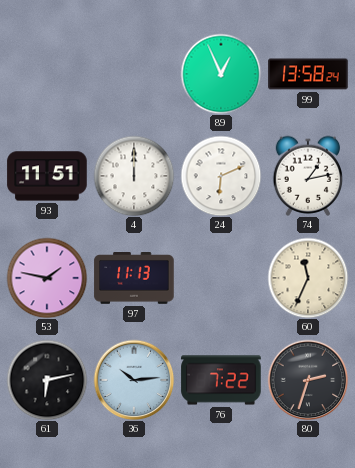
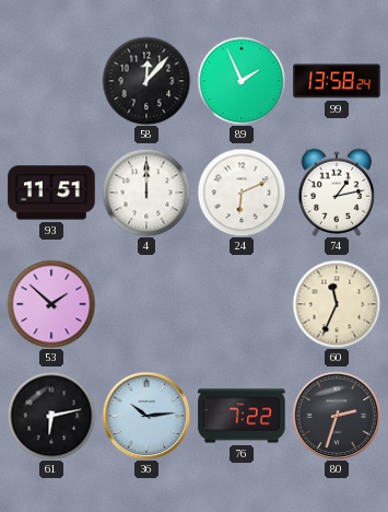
58: none -> 12:07 (146, 81)
89: 12:56 -> 1:56 (242, 81)
53: 1:47 -> 1:52 (51, 304)
97: 11:13 -> none (134, 279)
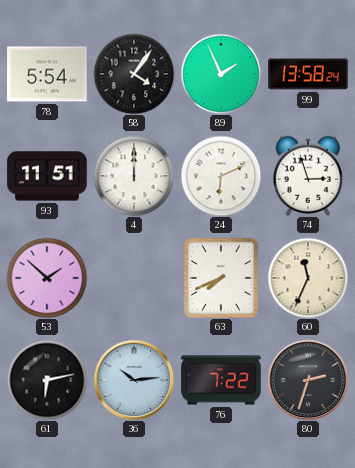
78: none -> 5:54 (47, 74)
58: 12:07 -> 4:06 (134, 74)
74: 1:13 -> 2:57 (307, 176)
63: none -> 7:41 (221, 278)
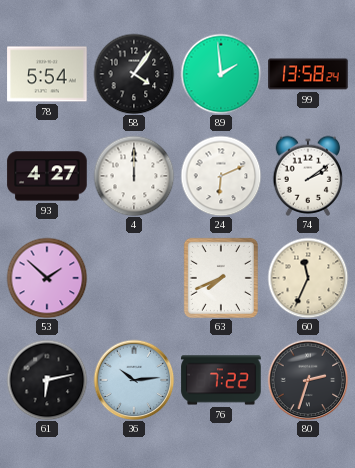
89: 1:56 -> 1:59 (221, 74)
93: 11:51 -> 4:27 (47, 176)
74: 2:57 -> 2:09 (307, 176)
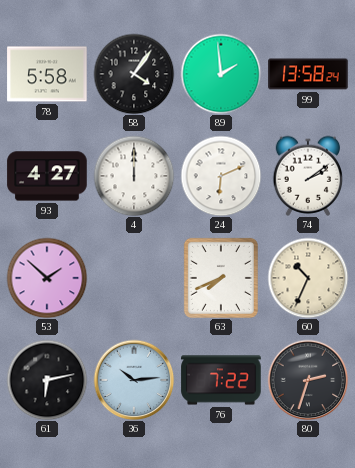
78: 5:54 -> 5:58 (47, 74)
60: 11:34 -> 10:34 (308, 278)
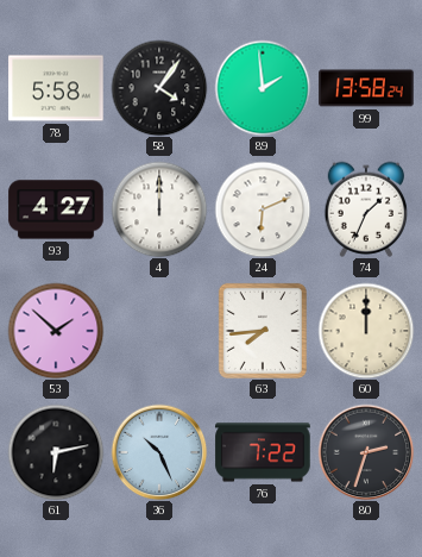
74: 2:09 -> 1:34 (365, 209)
63: 7:41 -> 7:44 (263, 331)
60: 10:34 -> 12:00 (366, 331)
36: 10:14 -> 10:26 (159, 452)
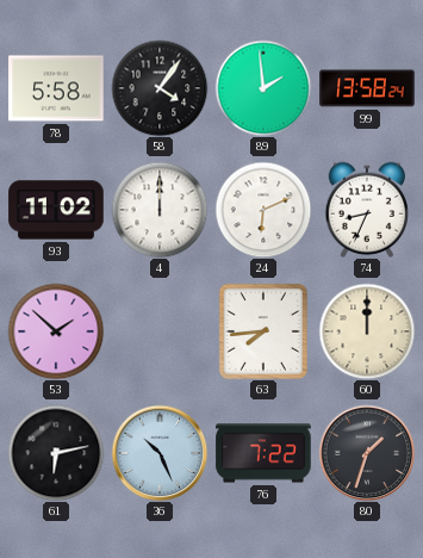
93: 4:27 -> 11:02 (56, 210)
74: 1:34 -> 8:34 (366, 210)
80: 2:33 -> 1:33 (367, 453)
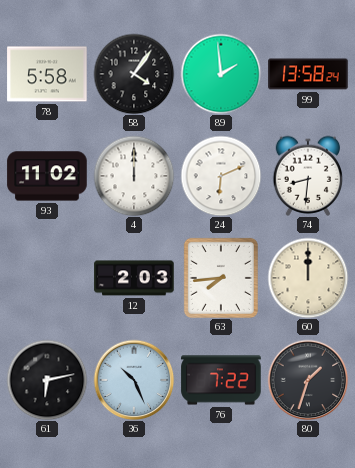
74: 8:34 -> 8:31 (307, 176)
53: 1:52 -> none (56, 331)
12: none -> 2:03 (134, 278)
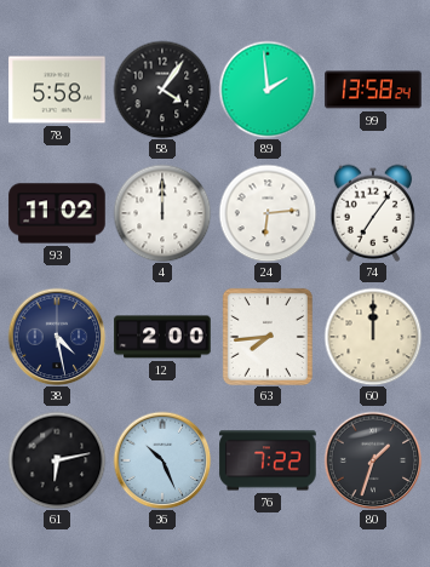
24: 6:11 -> 6:14 (268, 213)
74: 8:31 -> 7:06 (372, 213)
38: none -> 4:28 (57, 337)
12: 2:03 -> 2:00 (162, 337)
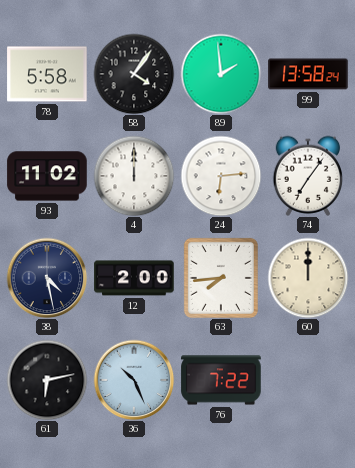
80: 1:33 -> none (373, 460)
